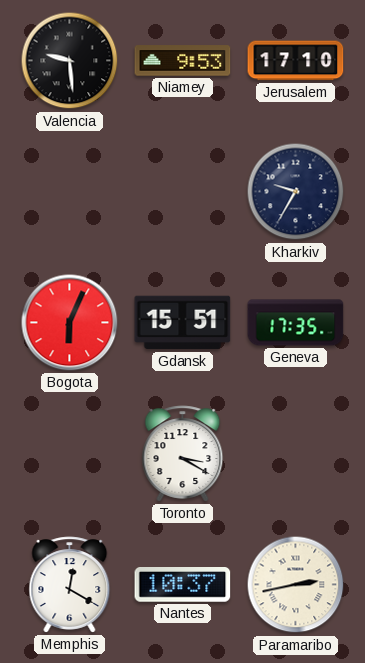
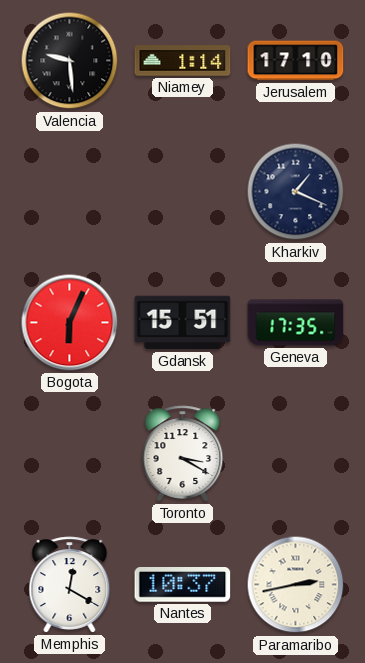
Niamey: 9:53 -> 1:14 (183, 61)
Kharkiv: 9:35 -> 1:19 (296, 192)
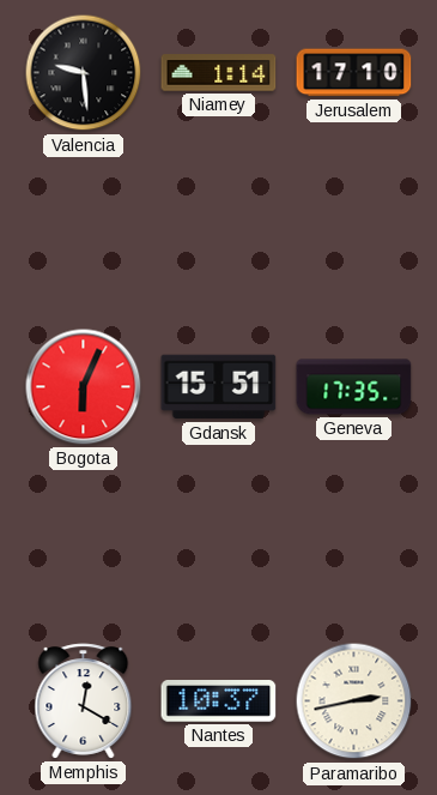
Kharkiv: 1:19 -> none (296, 192)
Toronto: 3:20 -> none (183, 454)
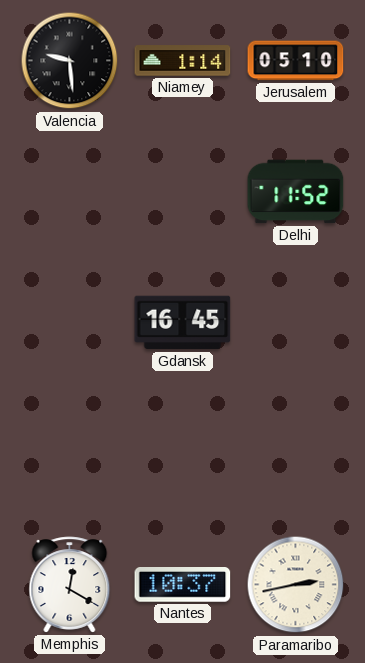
Jerusalem: 17:10 -> 05:10 (296, 61)
Delhi: none -> 11:52 (296, 192)
Bogota: 6:04 -> none (84, 387)
Gdansk: 15:51 -> 16:45 (183, 323)
Geneva: 17:35 -> none (354, 387)
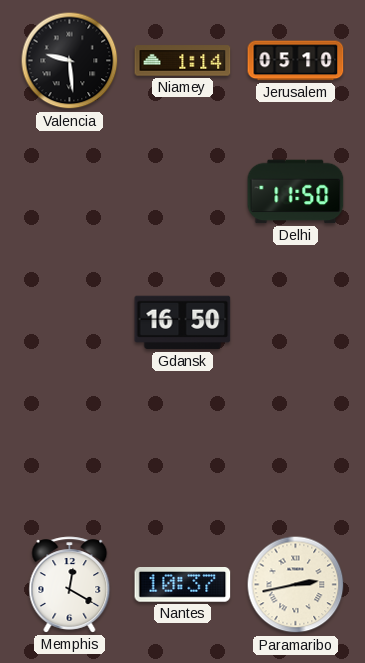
Delhi: 11:52 -> 11:50 (296, 192)
Gdansk: 16:45 -> 16:50 (183, 323)
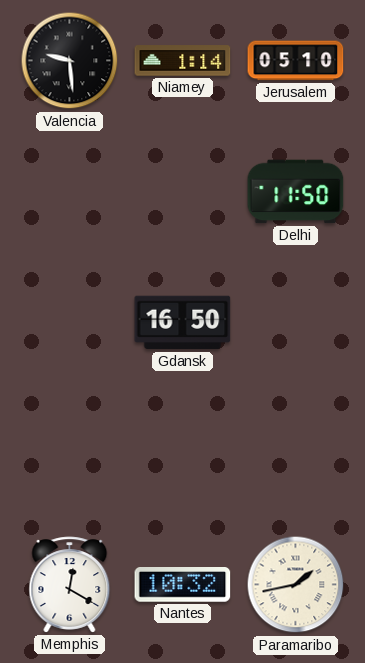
Nantes: 10:37 -> 10:32 (183, 585)
Paramaribo: 2:43 -> 1:43 (296, 585)
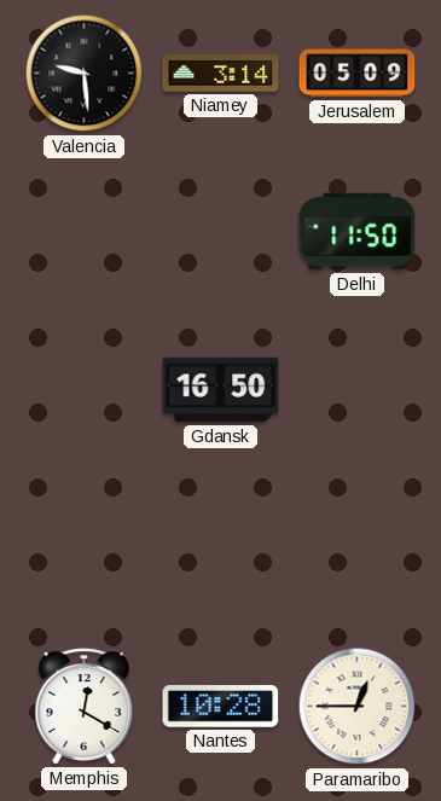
Niamey: 1:14 -> 3:14 (221, 74)
Jerusalem: 05:10 -> 05:09 (358, 74)
Nantes: 10:32 -> 10:28 (221, 707)
Paramaribo: 1:43 -> 12:45 (358, 707)
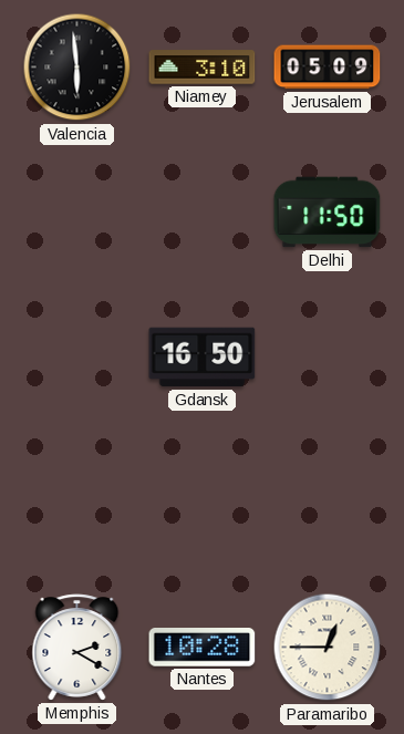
Valencia: 9:29 -> 5:59 (77, 68)
Niamey: 3:14 -> 3:10 (203, 68)
Memphis: 12:20 -> 2:20 (77, 648)
